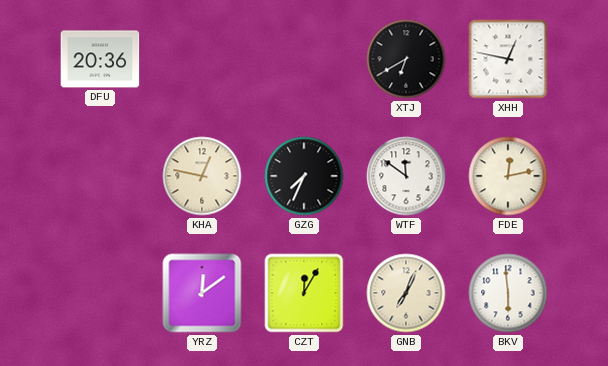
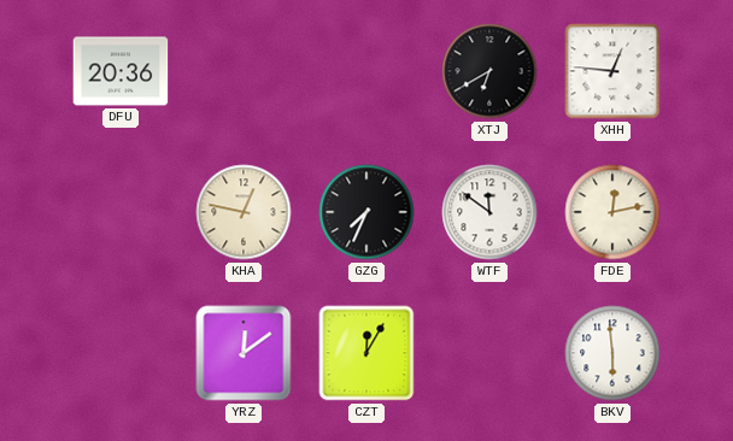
XHH: 12:47 -> 12:46 (612, 71)
GNB: 7:04 -> none (406, 293)
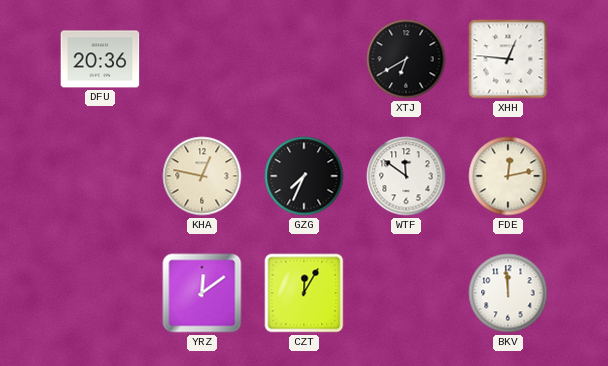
BKV: 5:59 -> 11:59 (508, 293)
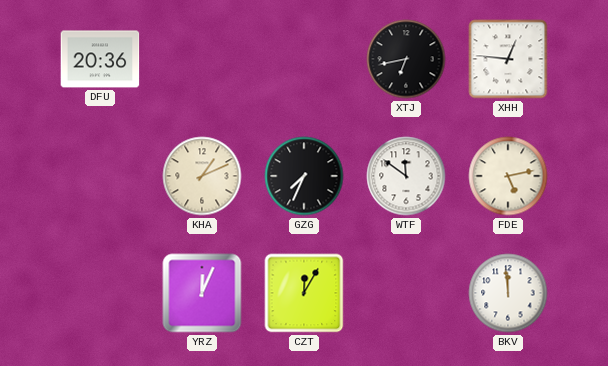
XTJ: 6:40 -> 6:43 (406, 59)
KHA: 12:47 -> 1:11 (202, 176)
FDE: 12:13 -> 5:13 (508, 176)
YRZ: 12:09 -> 12:04 (202, 293)
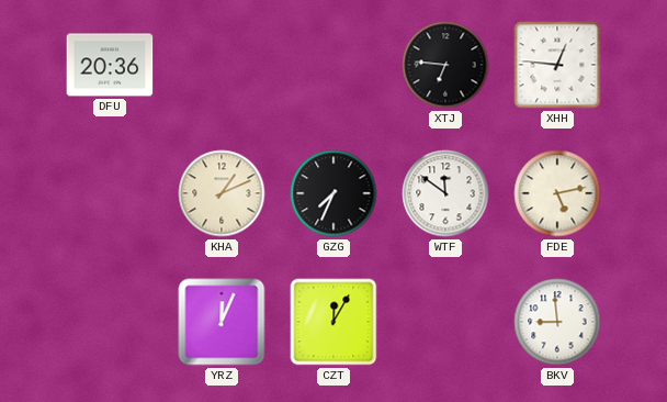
XTJ: 6:43 -> 6:46 (445, 65)
BKV: 11:59 -> 8:59 (557, 322)
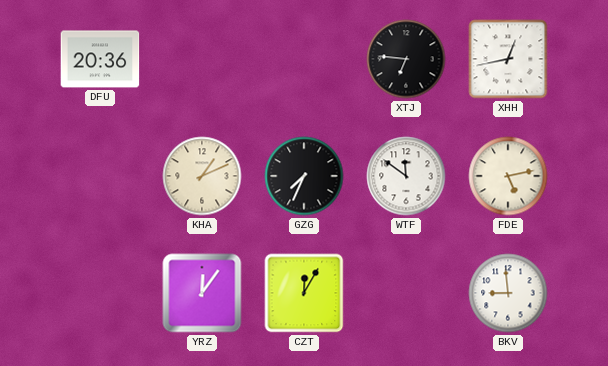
XHH: 12:46 -> 12:43 (508, 59)
YRZ: 12:04 -> 12:06 (202, 293)
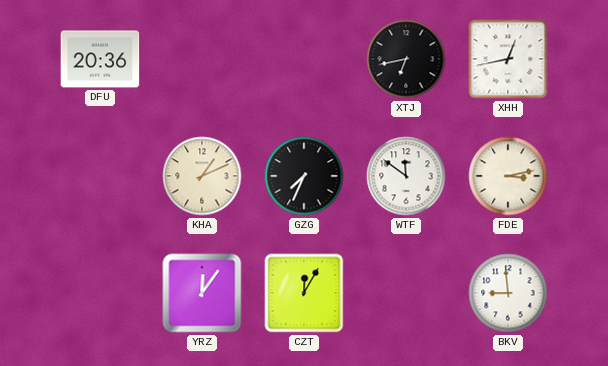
XTJ: 6:46 -> 6:43 (406, 59)
FDE: 5:13 -> 3:13 (508, 176)
